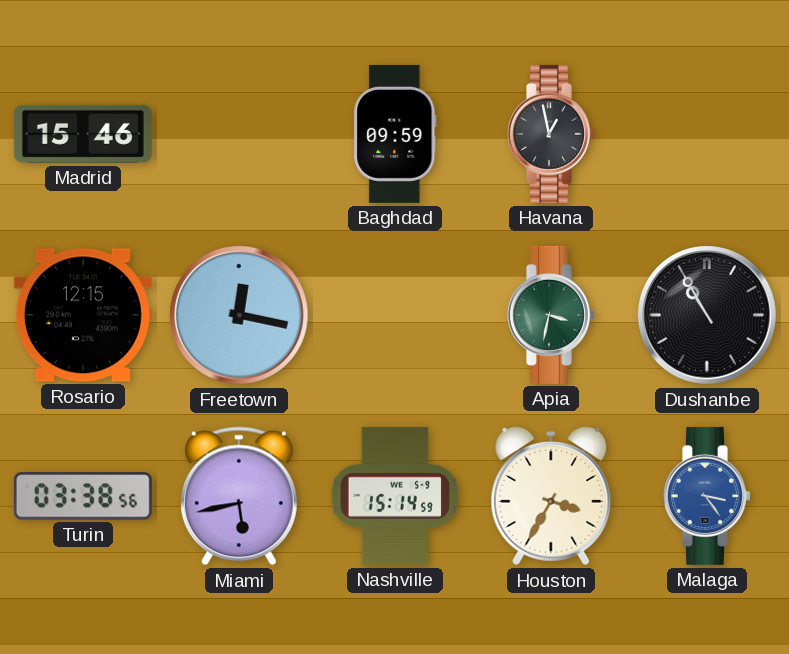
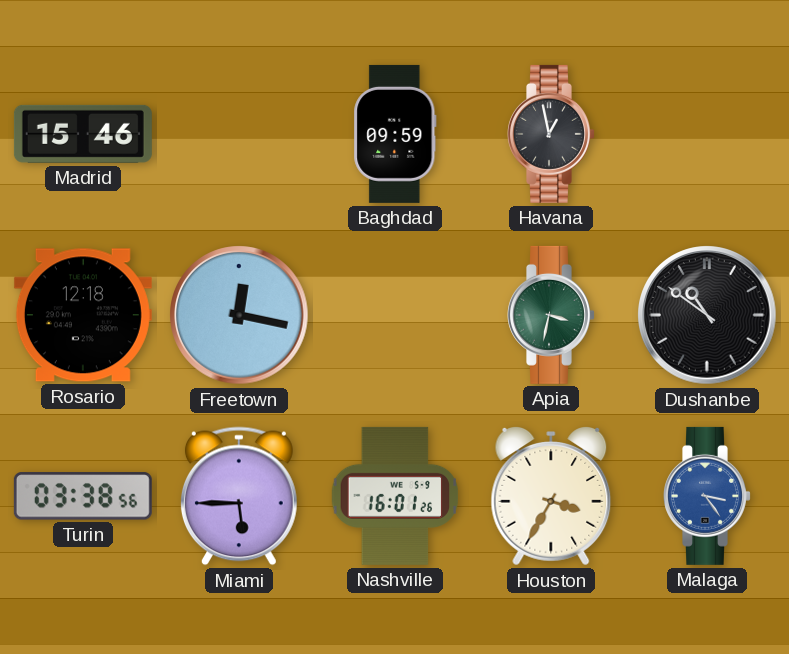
Rosario: 12:15 -> 12:18 (83, 315)
Dushanbe: 10:55 -> 10:51 (707, 315)
Miami: 5:43 -> 5:45 (239, 496)
Nashville: 15:14 -> 16:01 (394, 496)
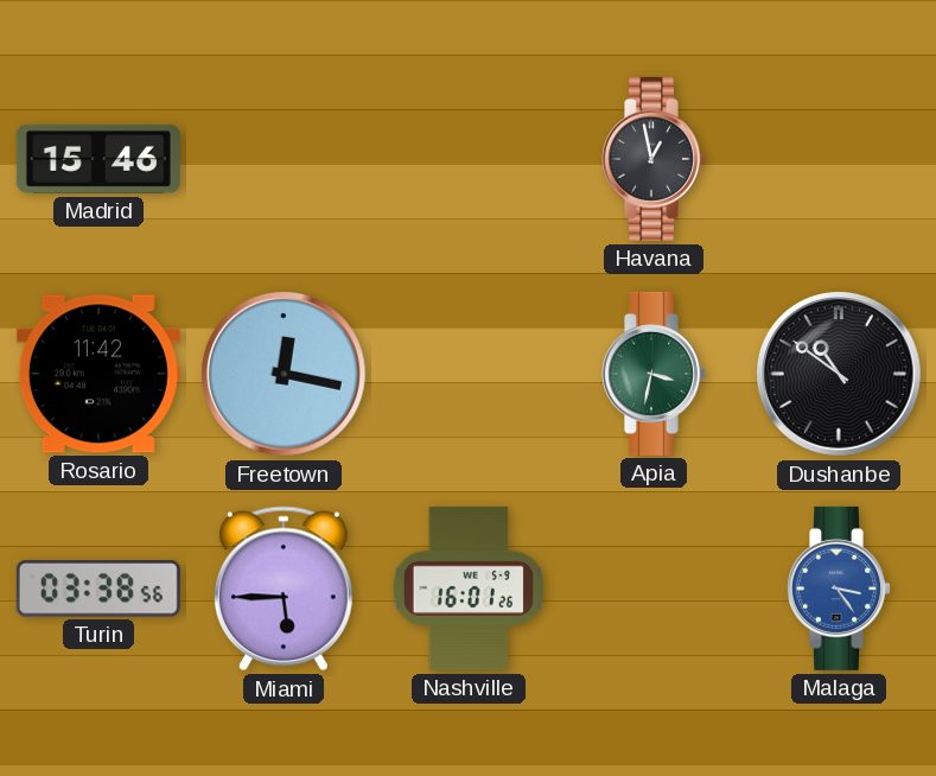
Baghdad: 09:59 -> none (395, 134)
Rosario: 12:18 -> 11:42 (98, 374)
Houston: 3:35 -> none (551, 497)
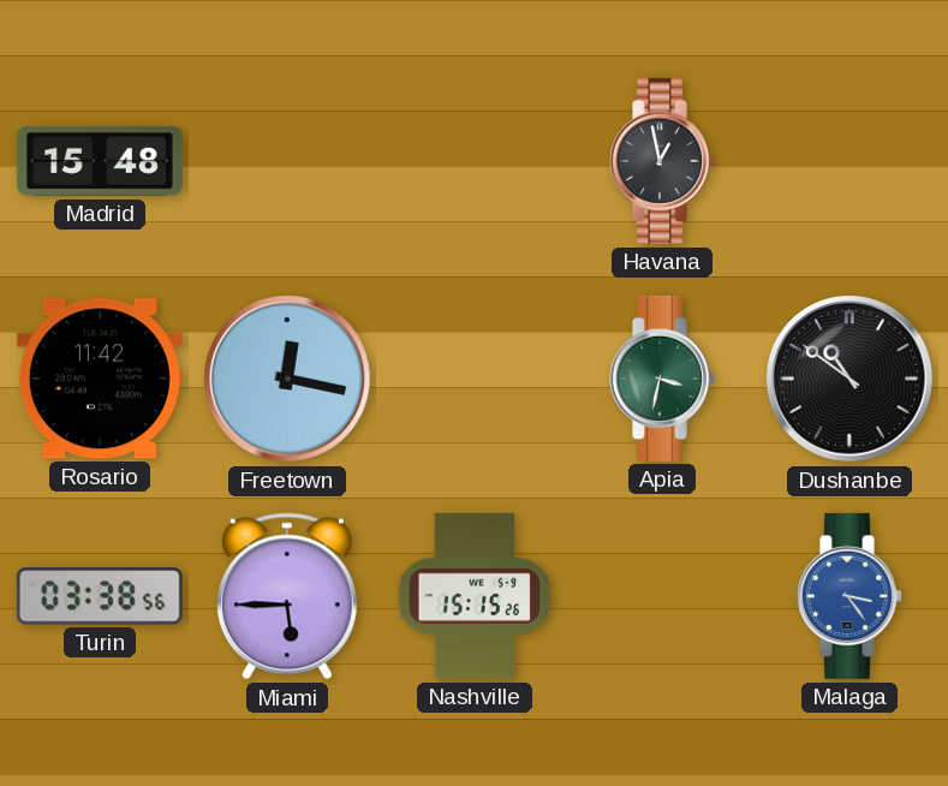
Madrid: 15:46 -> 15:48 (100, 161)
Nashville: 16:01 -> 15:15 (473, 596)
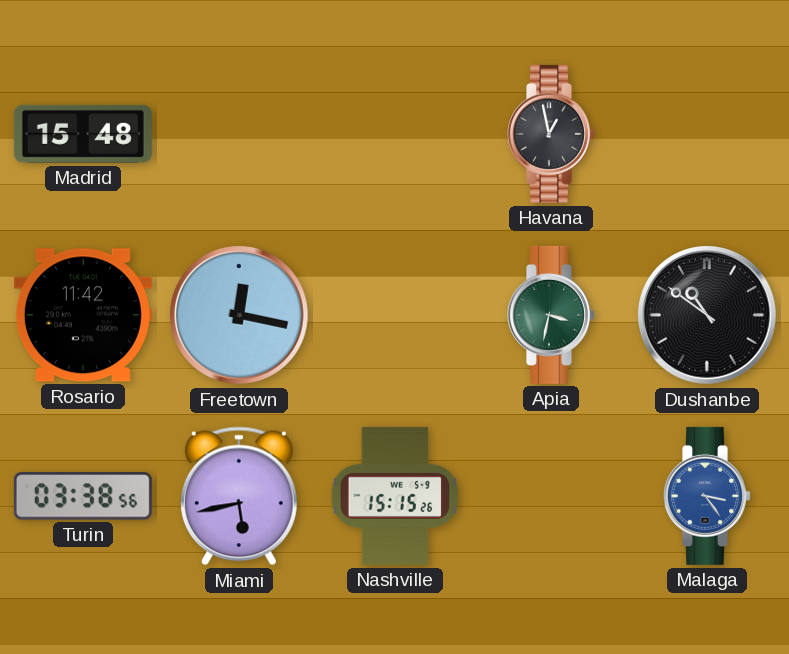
Miami: 5:45 -> 5:43 (239, 496)
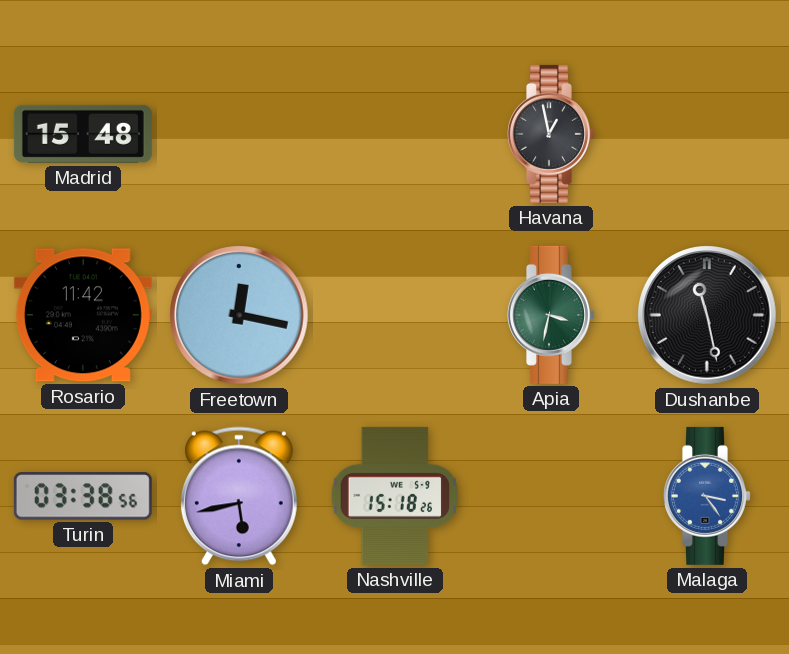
Dushanbe: 10:51 -> 11:28 (707, 315)
Nashville: 15:15 -> 15:18 (394, 496)
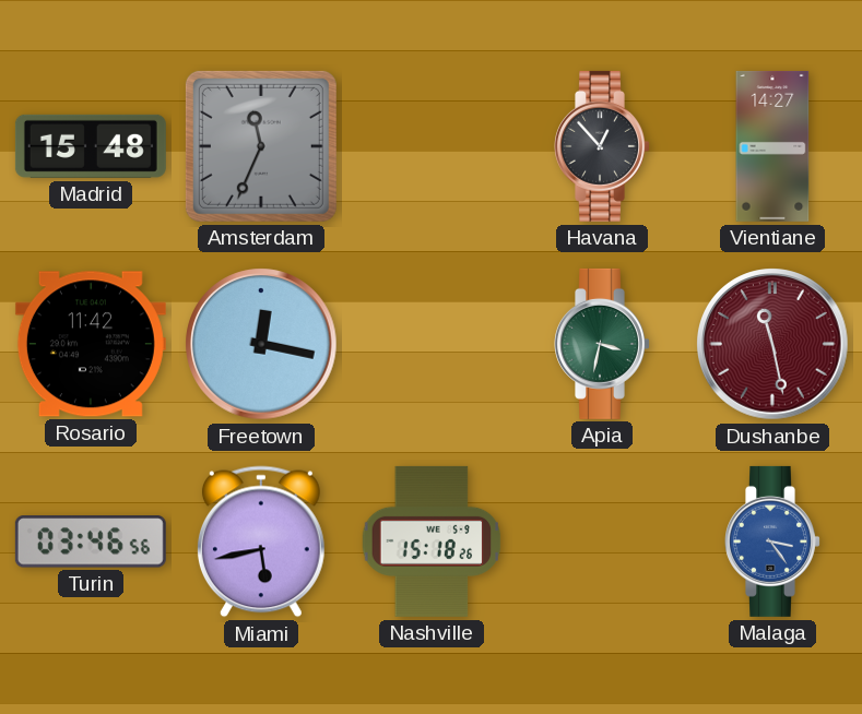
Amsterdam: none -> 11:34 (261, 146)
Havana: 12:58 -> 12:53 (603, 146)
Vientiane: none -> 14:27 (772, 146)
Dushanbe dial: black -> burgundy (772, 344)
Turin: 03:38 -> 03:46 (91, 542)
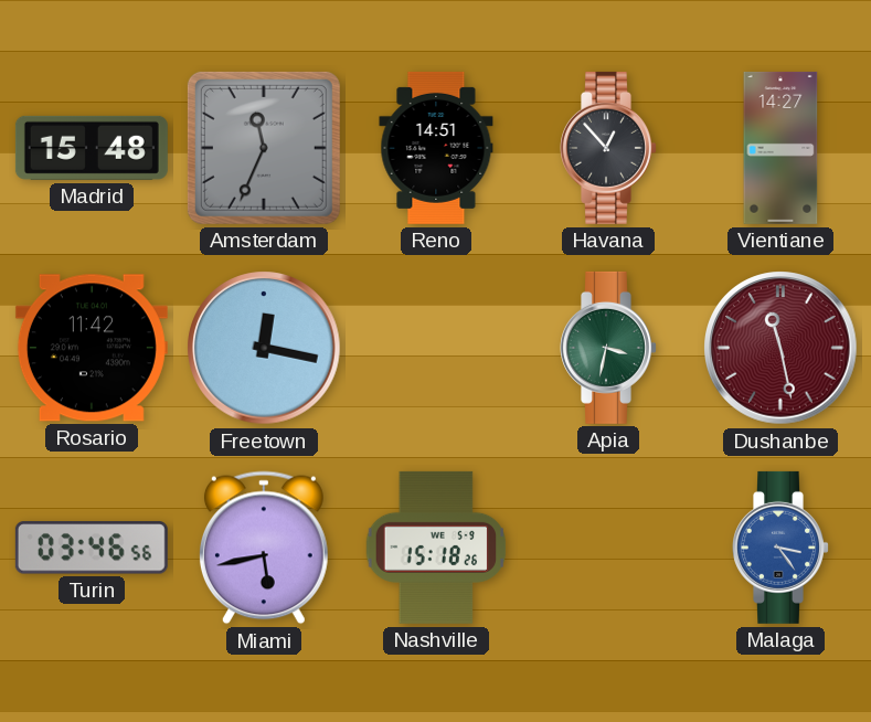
Reno: none -> 14:51 (436, 148)
